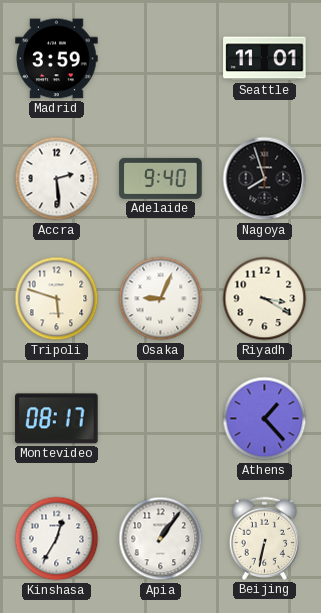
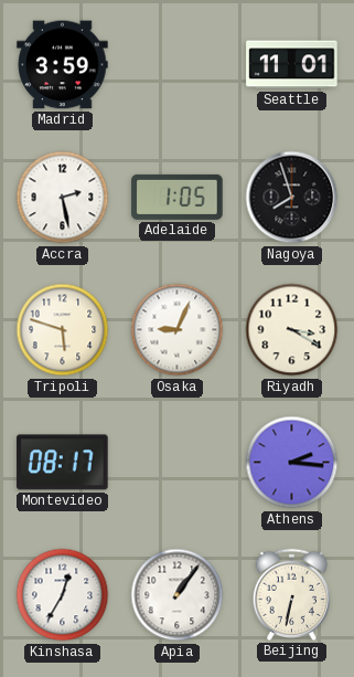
Accra: 2:29 -> 2:28 (63, 198)
Adelaide: 9:40 -> 1:05 (178, 197)
Athens: 1:23 -> 2:16 (292, 463)
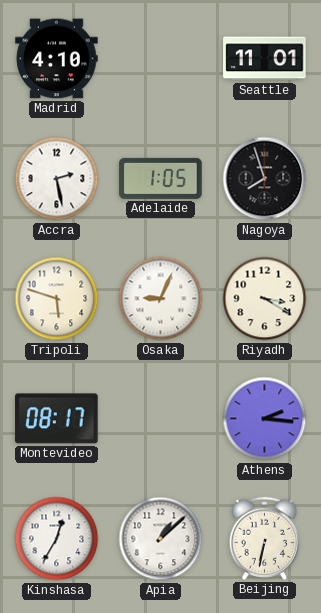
Madrid: 3:59 -> 4:10 (57, 59)
Apia: 1:06 -> 1:08 (161, 539)
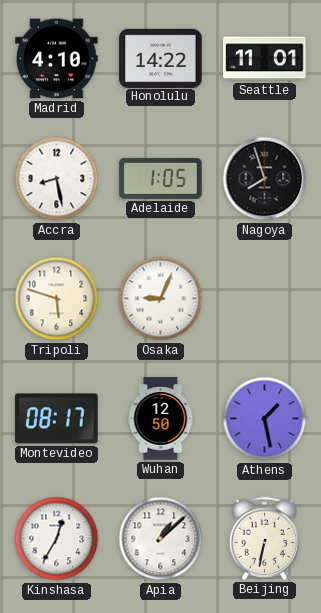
Honolulu: none -> 14:22 (161, 58)
Accra: 2:28 -> 8:28 (57, 179)
Riyadh: 3:20 -> none (265, 299)
Wuhan: none -> 12:50 (161, 419)
Athens: 2:16 -> 1:28 (265, 419)
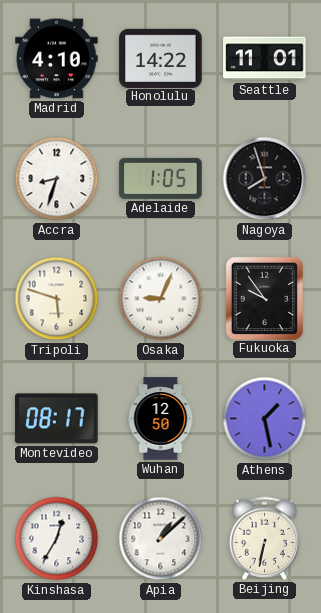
Accra: 8:28 -> 8:33 (57, 179)
Fukuoka: none -> 9:54 (264, 298)
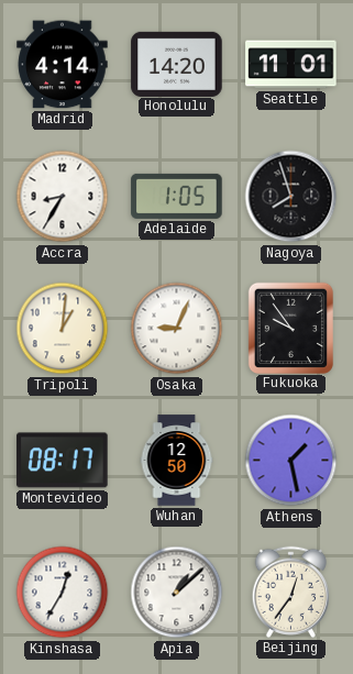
Madrid: 4:10 -> 4:14 (63, 65)
Honolulu: 14:22 -> 14:20 (177, 64)
Accra: 8:33 -> 8:35 (63, 197)
Tripoli: 5:48 -> 1:01 (63, 329)
Beijing: 6:32 -> 12:36 (290, 592)
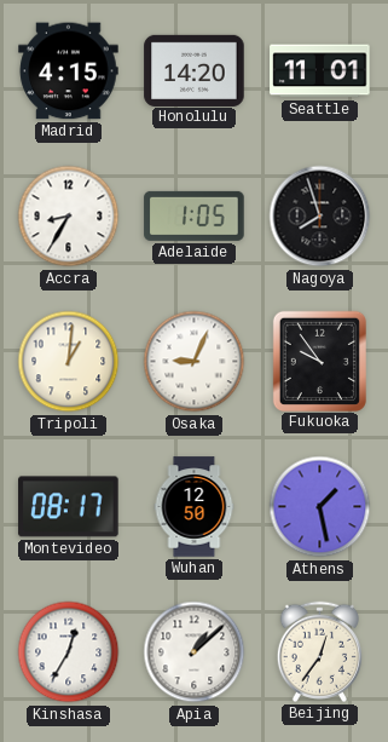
Madrid: 4:14 -> 4:15 (69, 71)
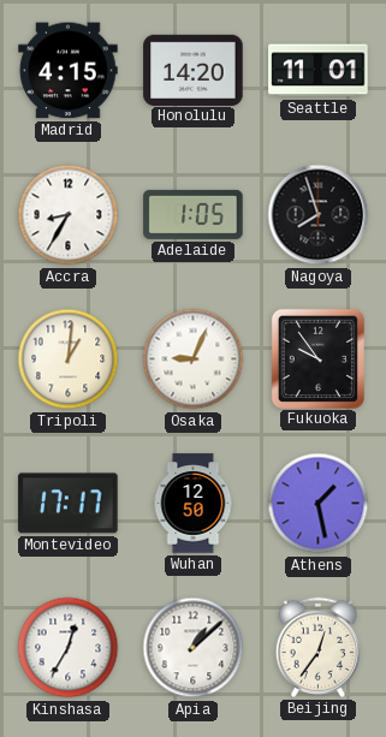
Montevideo: 08:17 -> 17:17 (69, 504)
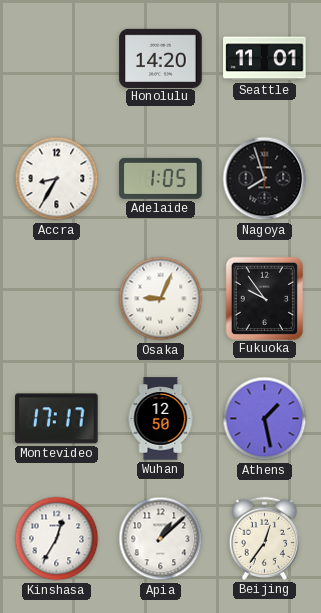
Madrid: 4:15 -> none (69, 71)
Tripoli: 1:01 -> none (69, 359)
